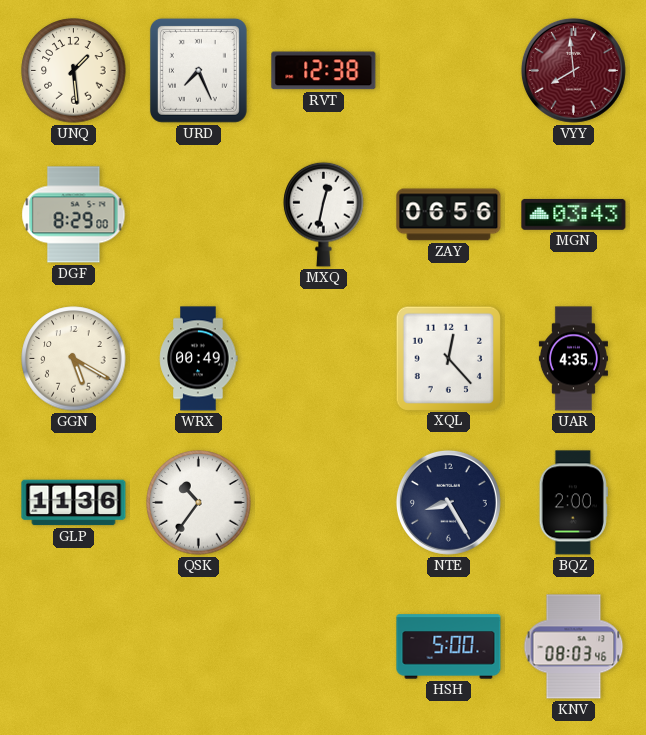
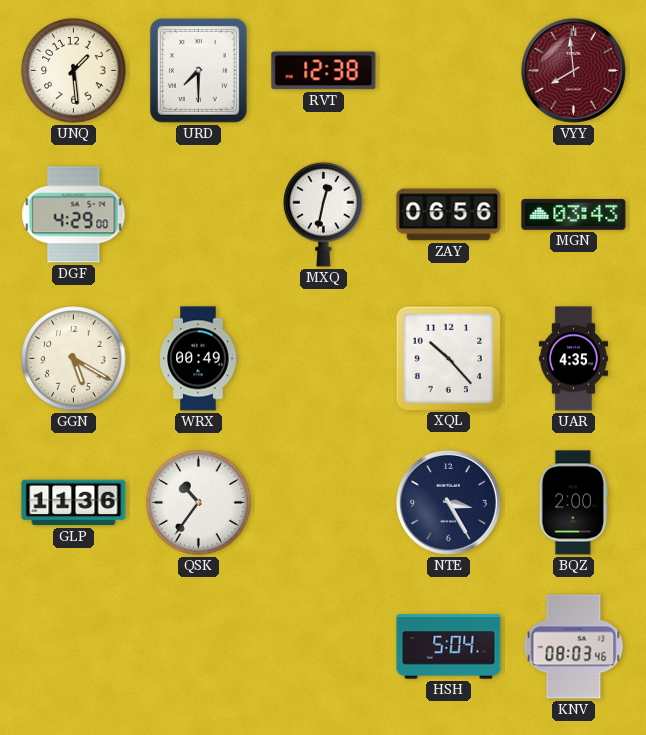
URD: 7:26 -> 7:30 (198, 70)
DGF: 8:29 -> 4:29 (74, 215)
XQL: 12:23 -> 10:23 (448, 358)
NTE: 8:25 -> 3:25 (448, 502)
HSH: 5:00 -> 5:04 (449, 647)
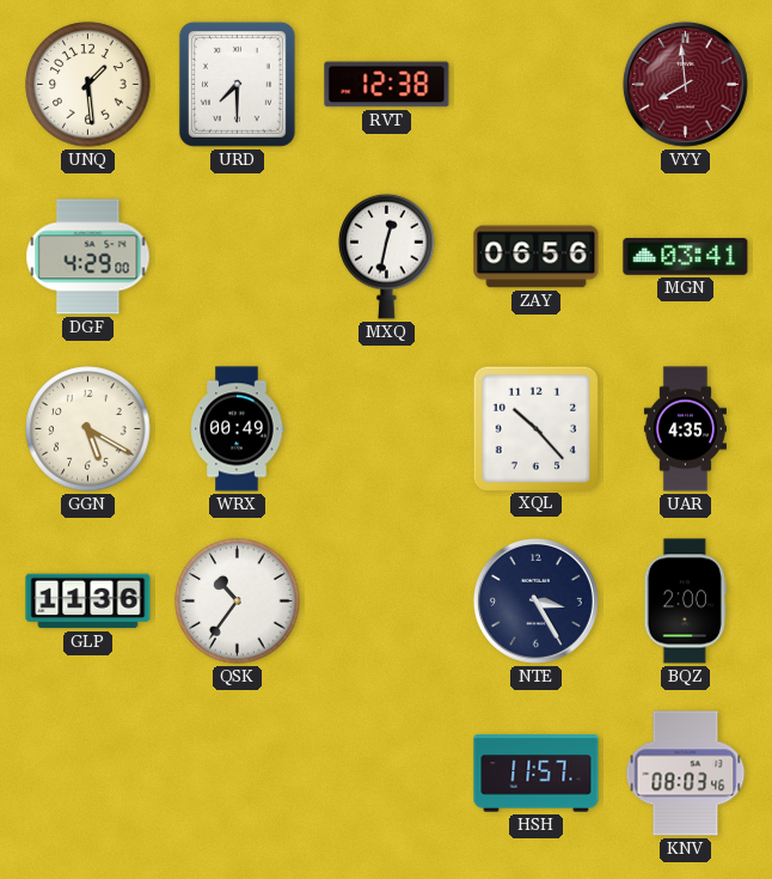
MGN: 03:43 -> 03:41 (686, 256)
HSH: 5:04 -> 11:57 (537, 774)
